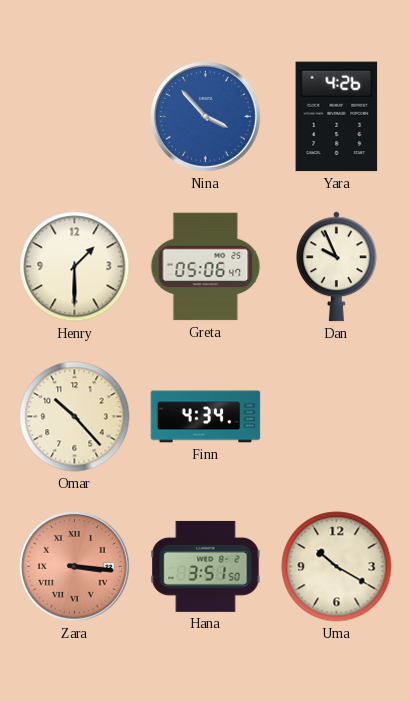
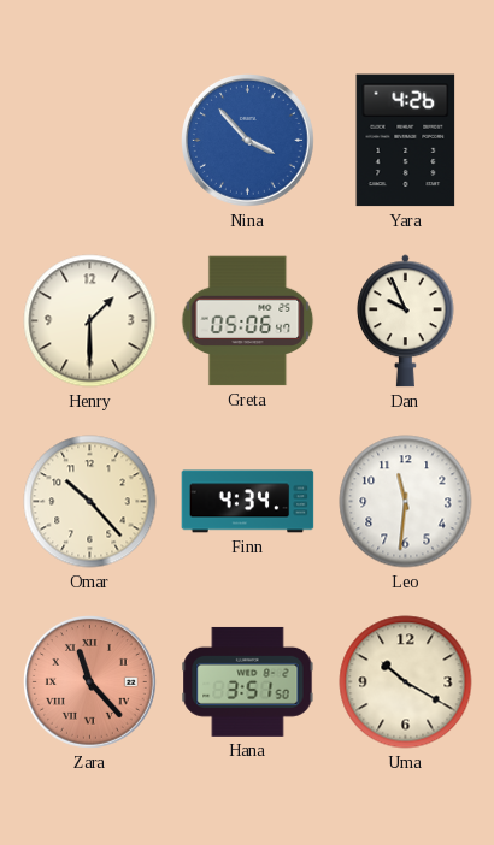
Leo: none -> 11:31 (406, 502)
Zara: 3:16 -> 11:23 (90, 682)
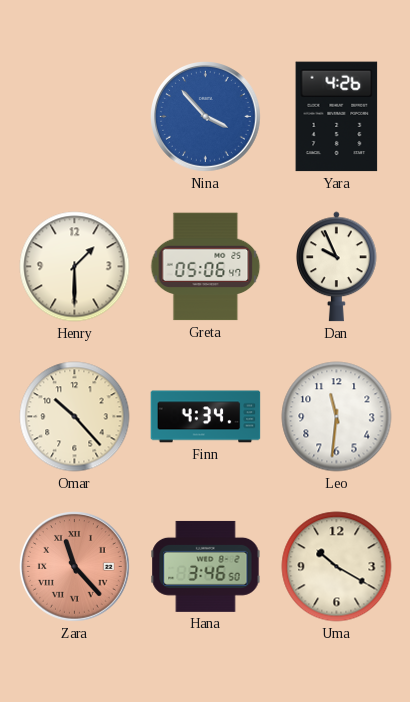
Hana: 3:51 -> 3:46 (206, 566)
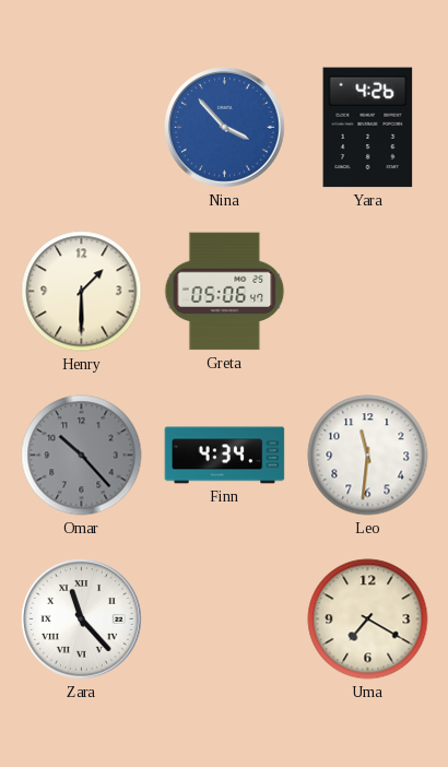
Dan: 9:56 -> none (336, 267)
Omar dial: cream -> grey (82, 456)
Zara dial: salmon -> white (82, 619)
Hana: 3:46 -> none (206, 566)
Uma: 10:20 -> 7:20 (368, 619)
